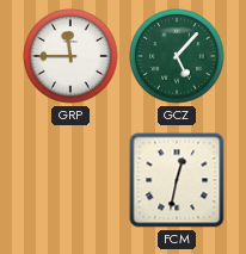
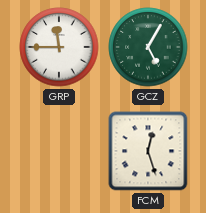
GCZ: 5:07 -> 5:05 (148, 47)
FCM: 12:32 -> 12:27 (148, 151)
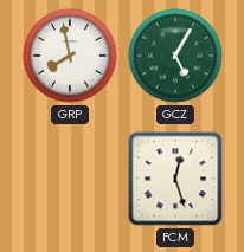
GRP: 11:45 -> 7:58 (70, 56)
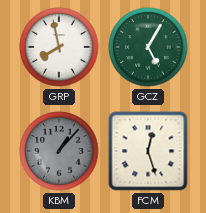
KBM: none -> 1:07 (59, 151)
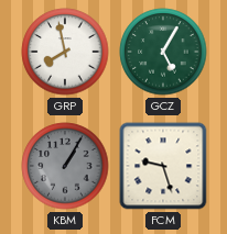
KBM: 1:07 -> 1:05 (65, 166)
FCM: 12:27 -> 9:27 (163, 166)
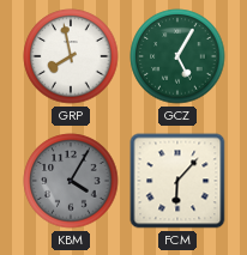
KBM: 1:05 -> 4:05 (71, 181)
FCM: 9:27 -> 6:07 (177, 181)
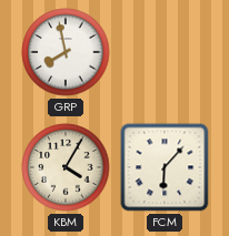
GCZ: 5:05 -> none (177, 56)
KBM dial: grey -> cream (66, 167)
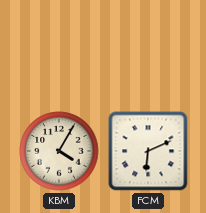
GRP: 7:58 -> none (66, 52)
FCM: 6:07 -> 6:11 (148, 151)
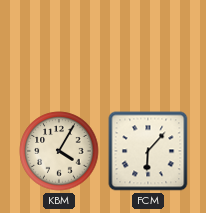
FCM: 6:11 -> 6:07 (148, 151)
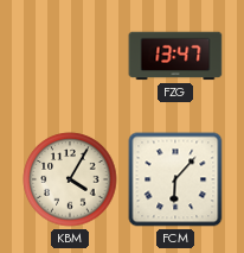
FZG: none -> 13:47 (175, 56)
